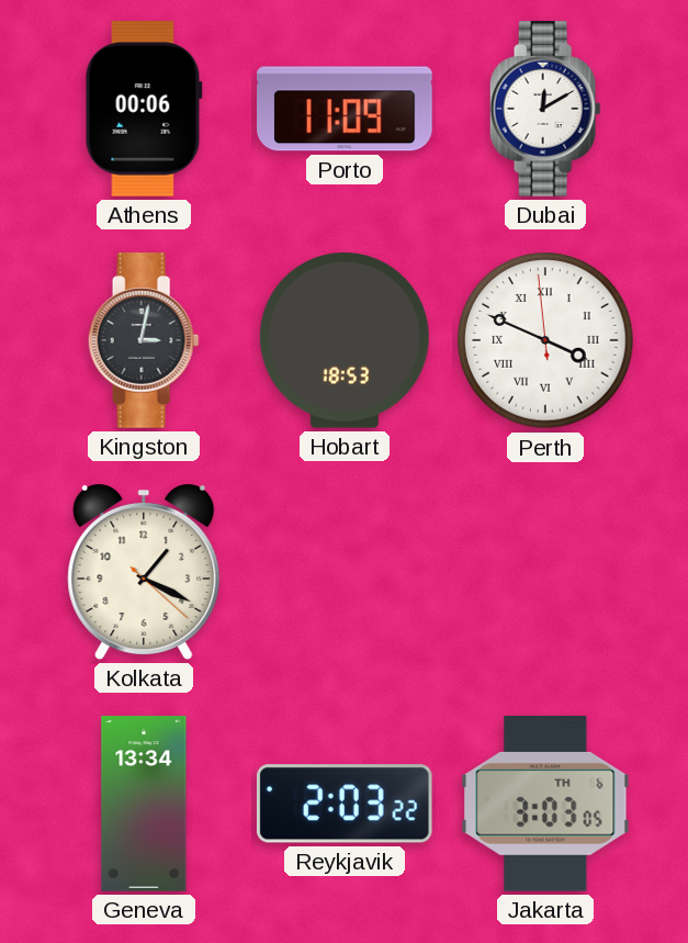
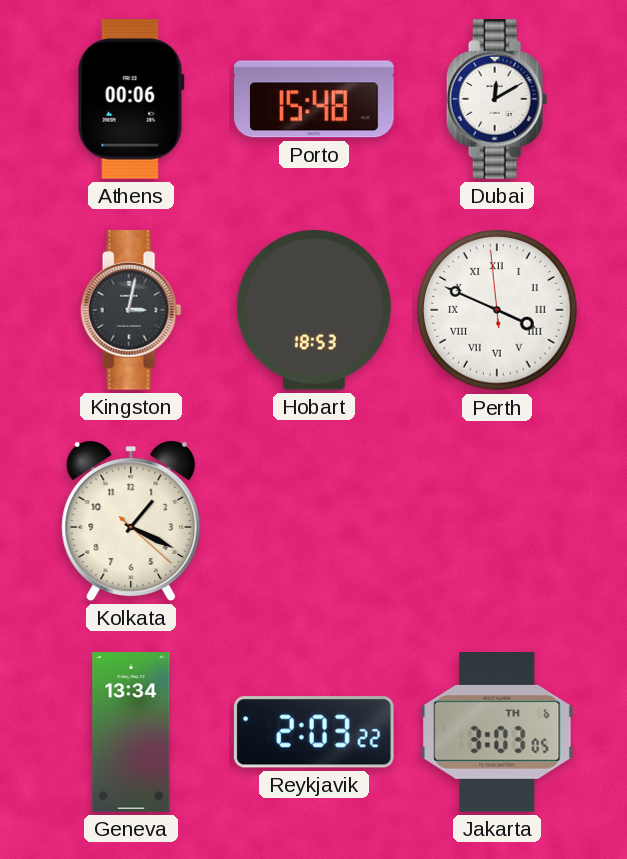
Porto: 11:09 -> 15:48 (314, 99)
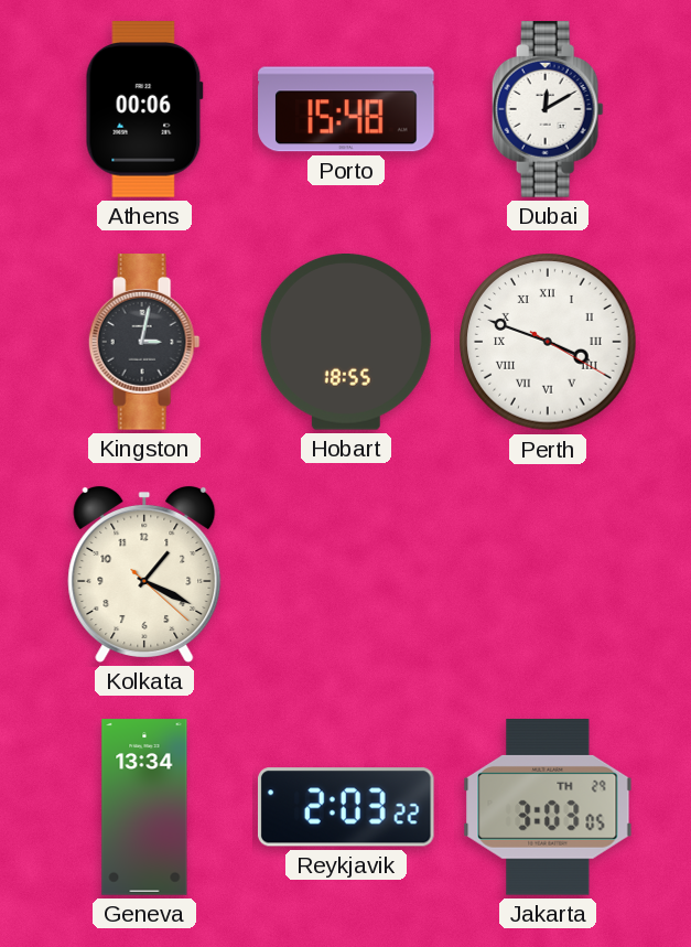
Hobart: 18:53 -> 18:55 (346, 343)
Perth: 3:48:59 -> 3:48:20 (548, 342)
Jakarta date: TH 6 -> TH 29 (548, 808)
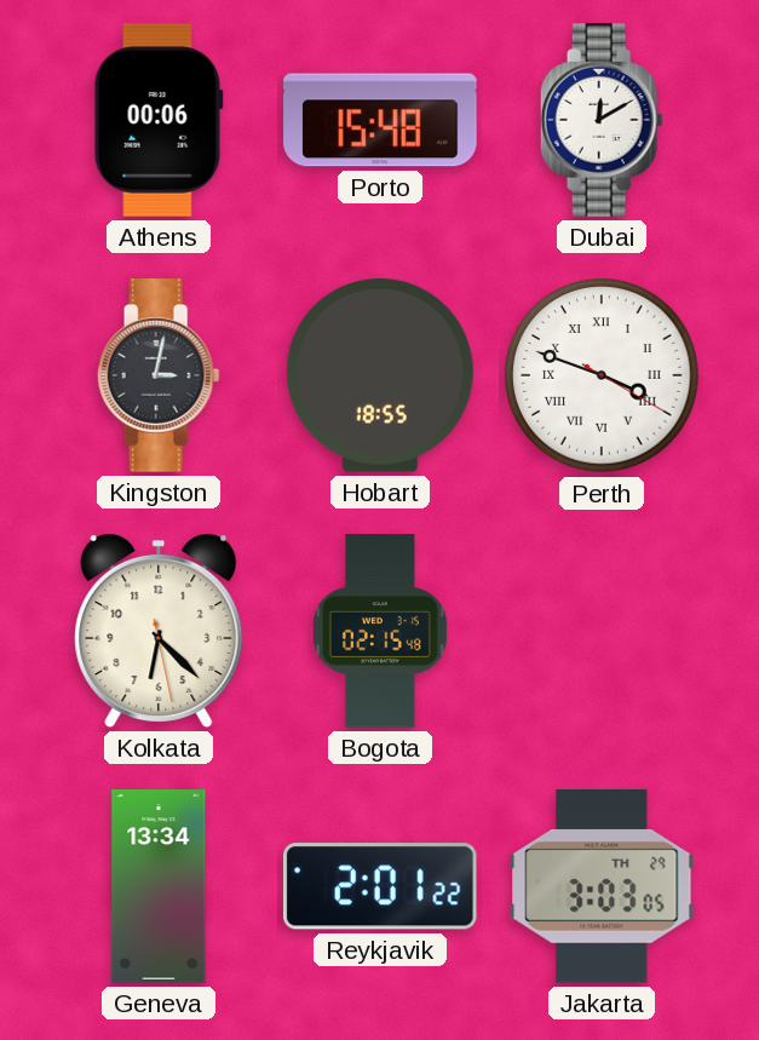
Kolkata: 1:19 -> 6:22 (159, 631)
Bogota: none -> 02:15 (381, 631)
Reykjavik: 2:03 -> 2:01 (380, 886)
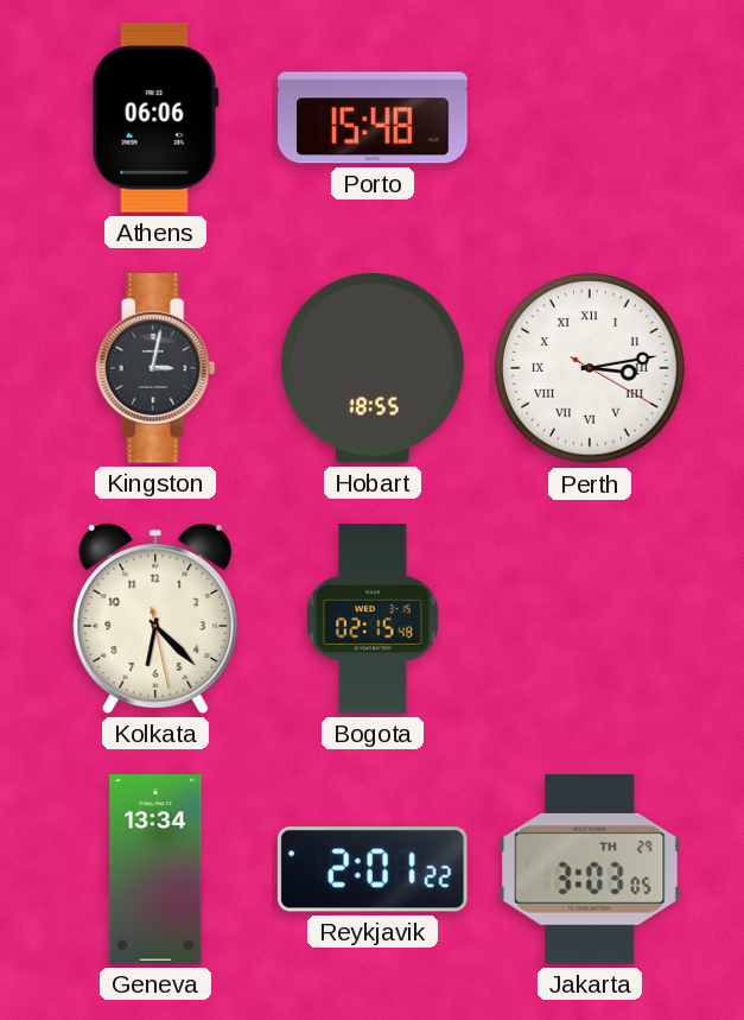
Athens: 00:06 -> 06:06 (155, 119)
Dubai: 12:10 -> none (602, 120)
Perth: 3:48 -> 3:13 (590, 368)
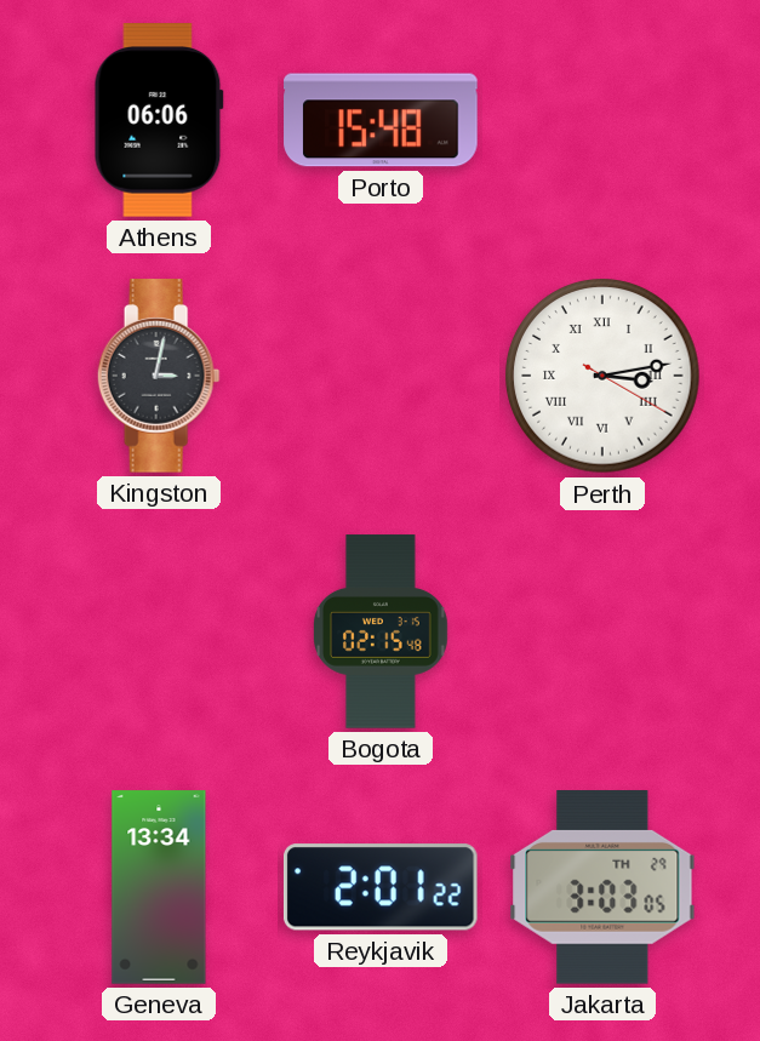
Hobart: 18:55 -> none (373, 369)
Kolkata: 6:22 -> none (155, 619)
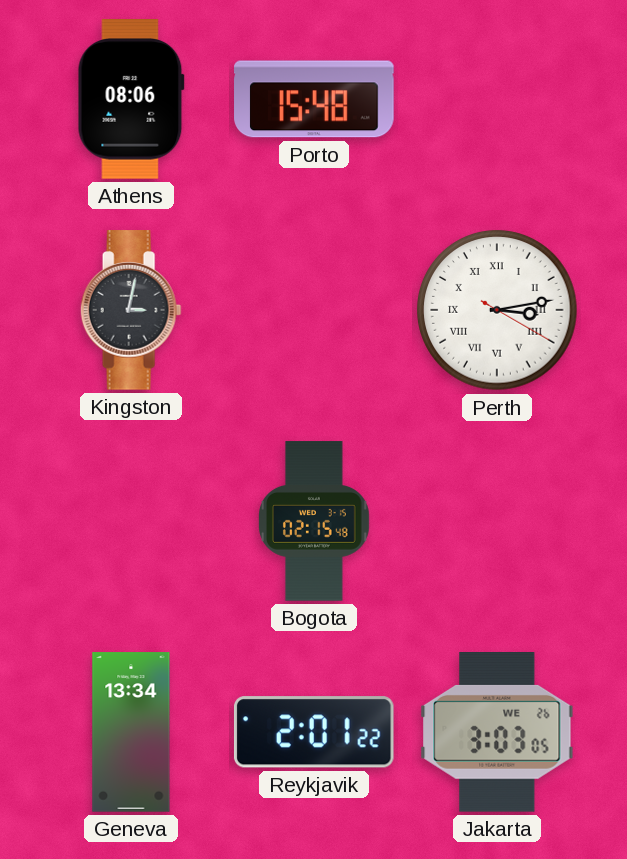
Athens: 06:06 -> 08:06 (131, 100)
Jakarta date: TH 29 -> WE 26 (497, 733)
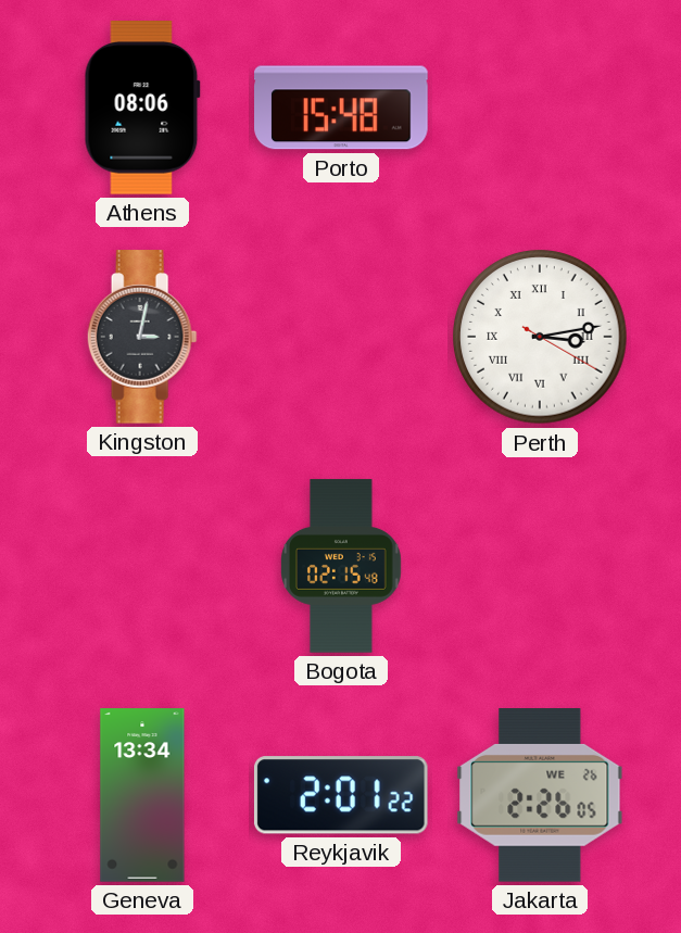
Jakarta: 3:03 -> 2:26 (540, 796)
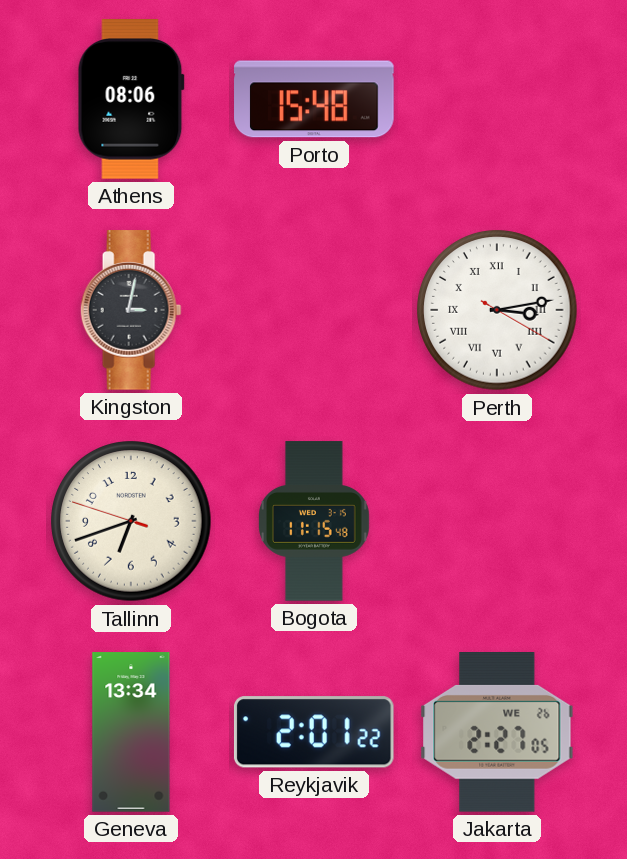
Tallinn: none -> 6:41 (131, 521)
Bogota: 02:15 -> 11:15 (315, 521)
Jakarta: 2:26 -> 2:27 (497, 733)
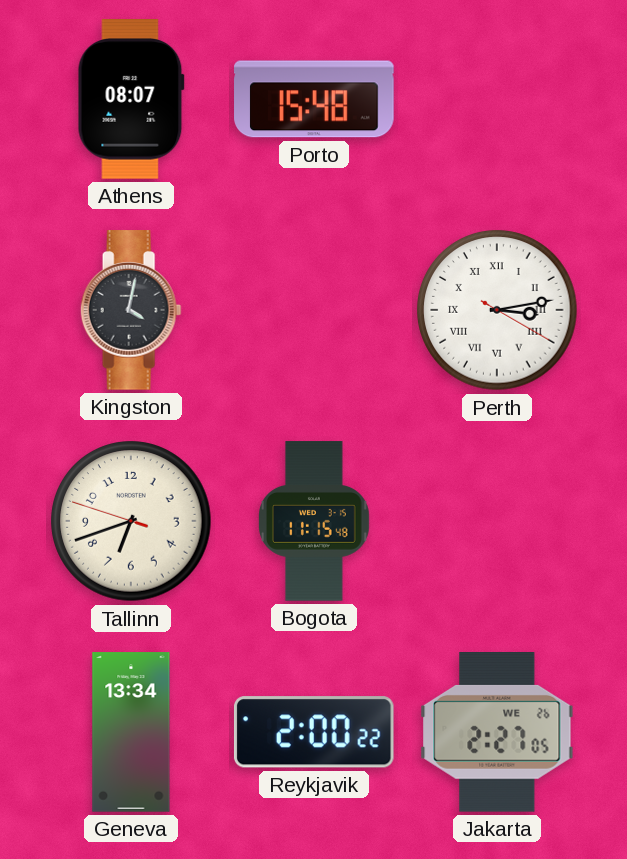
Athens: 08:06 -> 08:07 (131, 100)
Kingston: 3:02 -> 4:02 (131, 310)
Reykjavik: 2:01 -> 2:00 (314, 732)
